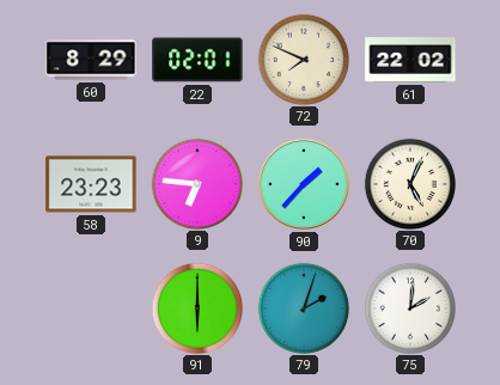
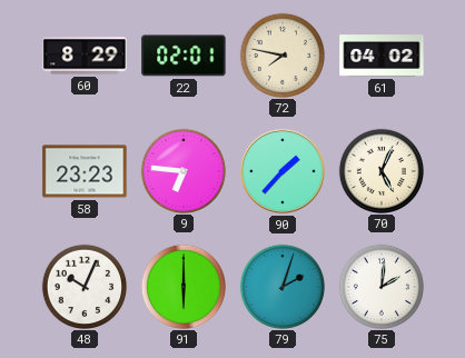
72: 7:49 -> 7:47 (281, 54)
61: 22:02 -> 04:02 (382, 56)
48: none -> 10:04 (83, 286)
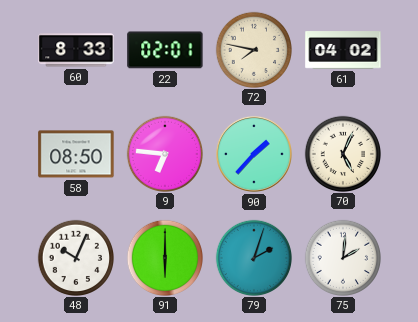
60: 8:29 -> 8:33 (76, 50)
58: 23:23 -> 08:50 (76, 154)
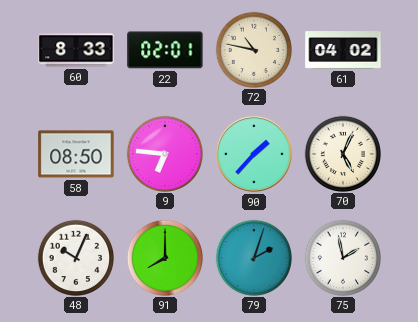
72: 7:47 -> 10:47 (253, 49)
91: 6:00 -> 8:00 (164, 257)
75: 2:01 -> 1:58 (342, 257)
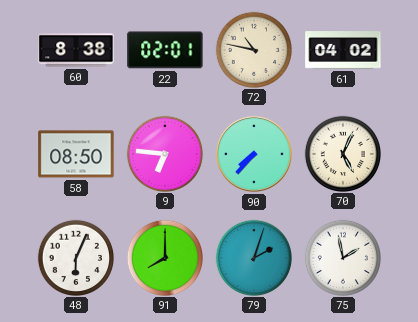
60: 8:33 -> 8:38 (76, 50)
90: 1:37 -> 7:37 (254, 154)
48: 10:04 -> 6:04 (75, 257)
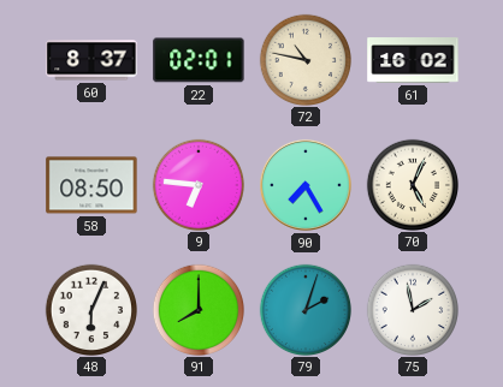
60: 8:38 -> 8:37 (91, 60)
61: 04:02 -> 16:02 (413, 60)
90: 7:37 -> 7:25 (306, 185)
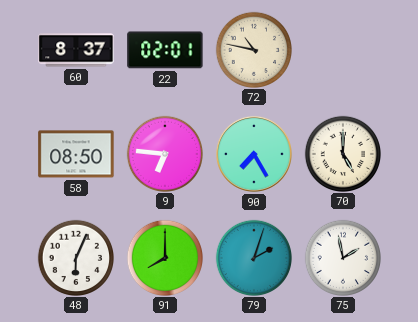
61: 16:02 -> none (413, 60)
70: 5:04 -> 5:00 (342, 153)
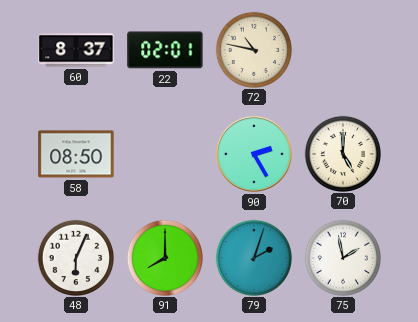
9: 6:46 -> none (164, 153)
90: 7:25 -> 2:25 (254, 154)
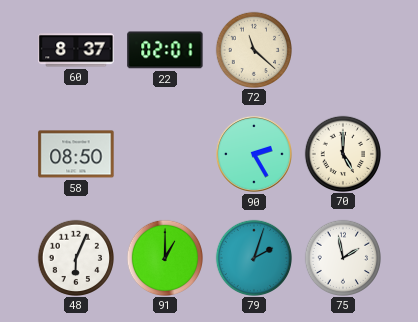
72: 10:47 -> 11:22 (253, 49)
91: 8:00 -> 1:00 (164, 257)
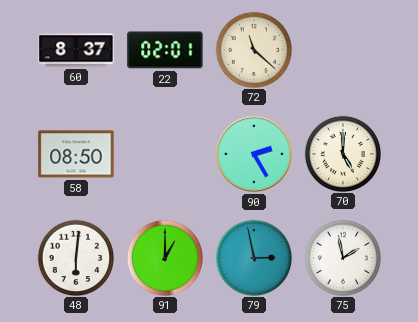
48: 6:04 -> 6:01 (75, 257)
79: 2:03 -> 2:58 (253, 257)
